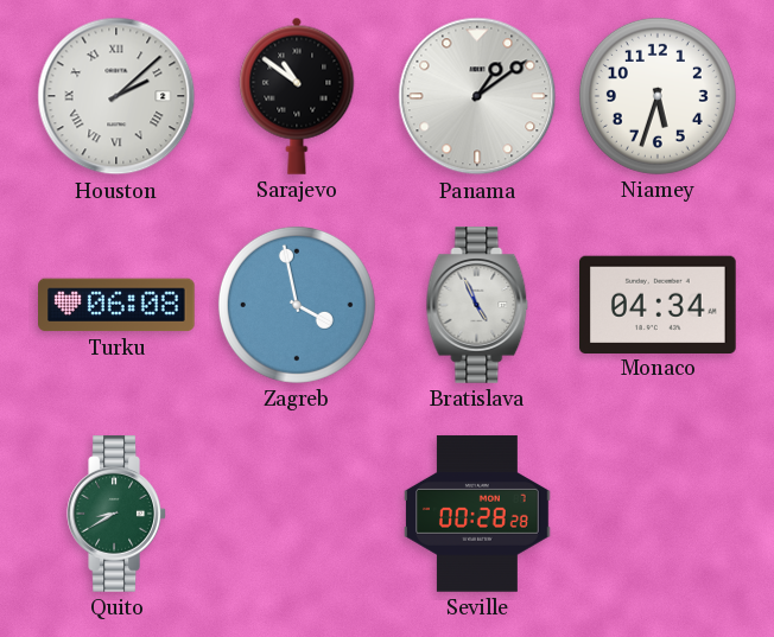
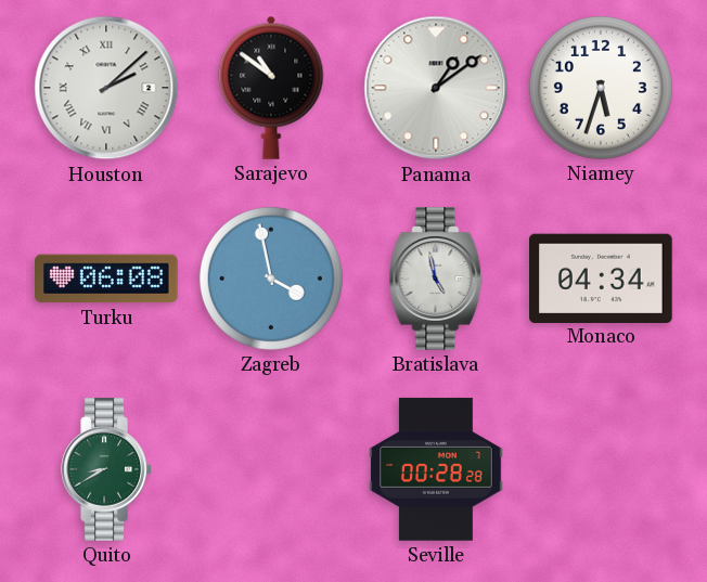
Bratislava: 4:56 -> 4:58 (436, 279)
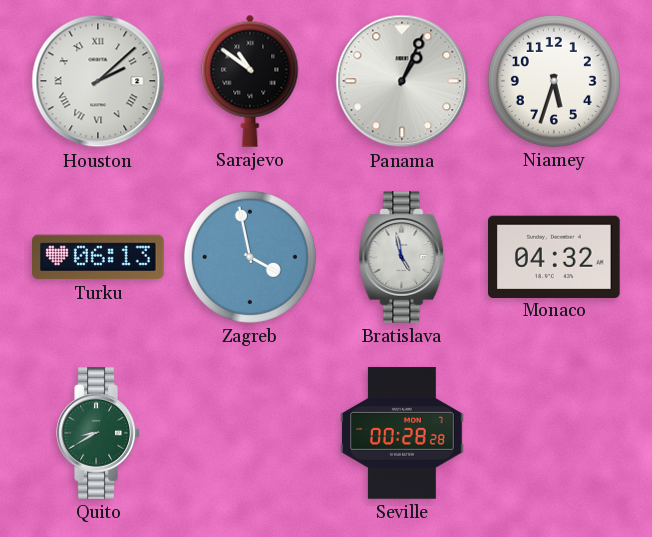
Panama: 1:09 -> 1:04 (402, 81)
Turku: 06:08 -> 06:13 (99, 257)
Monaco: 04:34 -> 04:32 (555, 256)
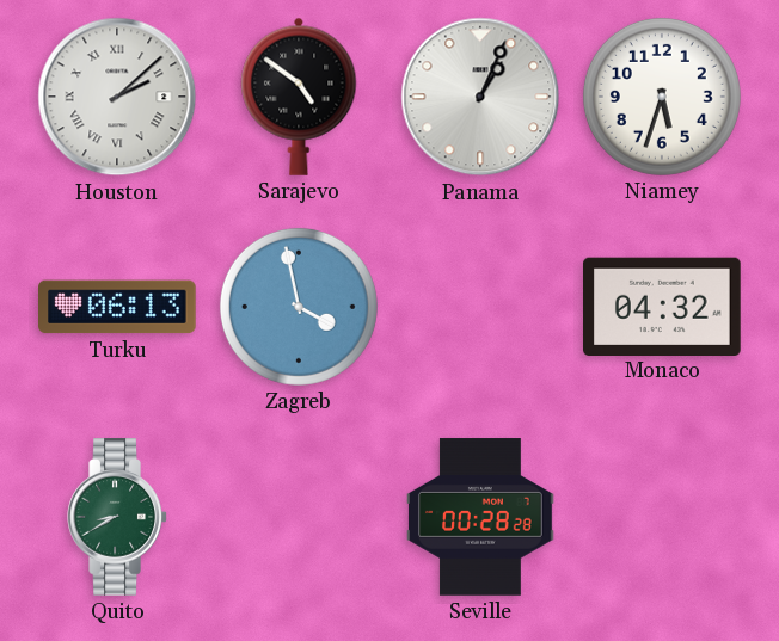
Sarajevo: 10:51 -> 4:51 (299, 97)
Bratislava: 4:58 -> none (402, 257)
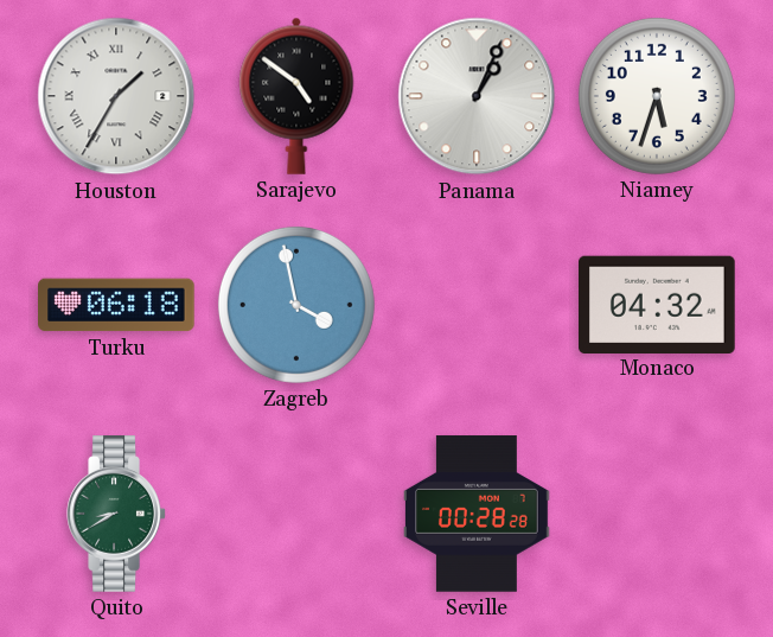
Houston: 2:08 -> 1:35 (116, 96)
Turku: 06:13 -> 06:18 (117, 305)
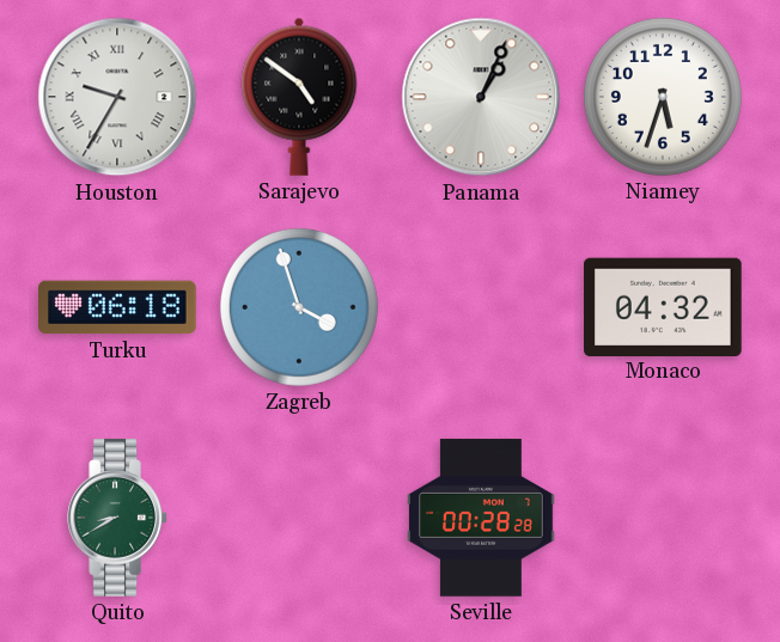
Houston: 1:35 -> 9:35 (117, 97)
Zagreb: 3:58 -> 3:57 (299, 307)
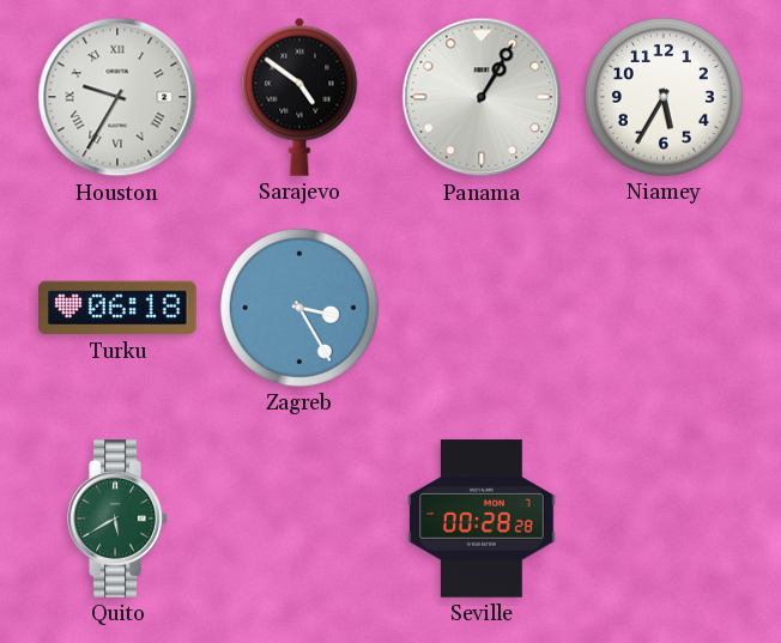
Panama: 1:04 -> 1:05 (482, 97)
Niamey: 5:33 -> 5:35 (664, 97)
Zagreb: 3:57 -> 3:25 (299, 308)
Monaco: 04:32 -> none (664, 306)
Quito: 8:40 -> 5:40 (117, 518)
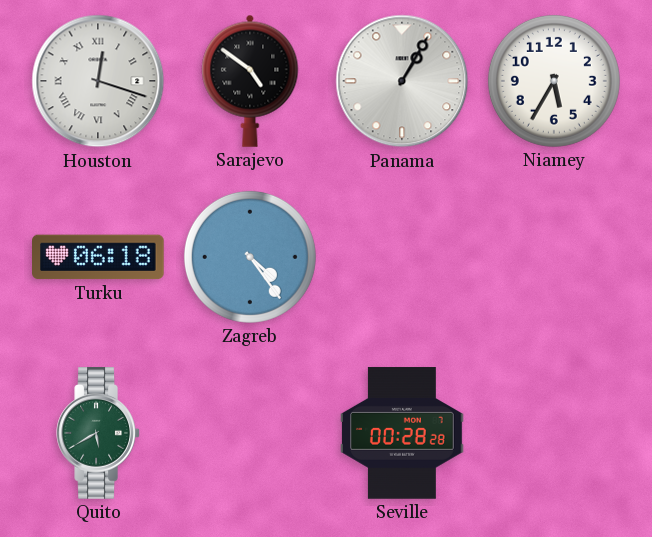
Houston: 9:35 -> 12:18 (98, 81)
Zagreb: 3:25 -> 4:24 (250, 257)
